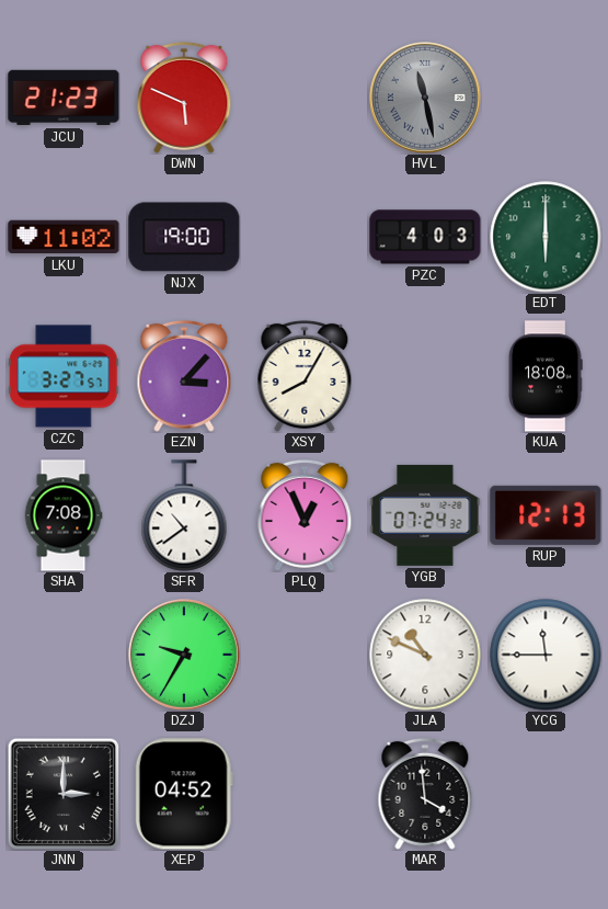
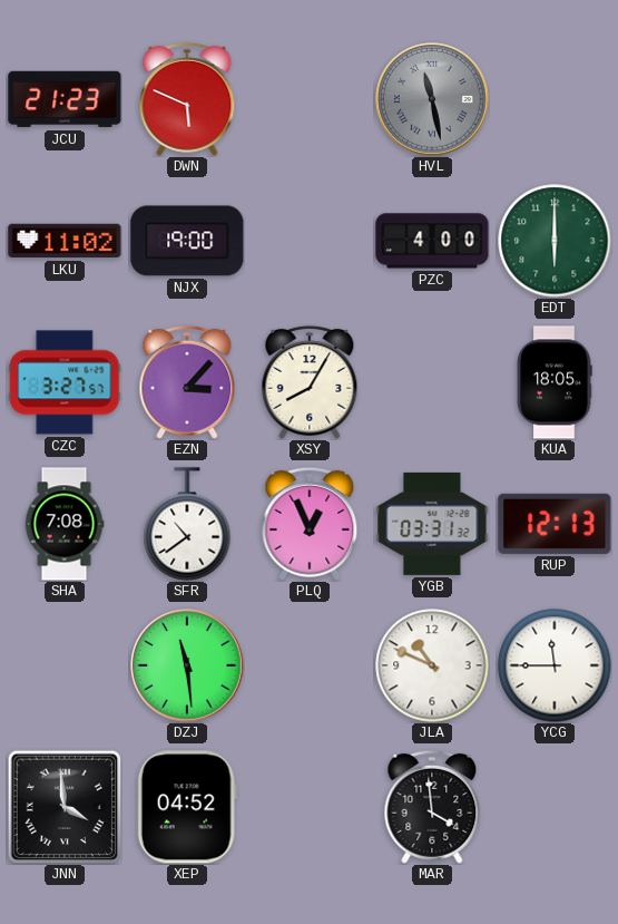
PZC: 4:03 -> 4:00 (432, 241)
KUA: 18:08 -> 18:05 (555, 382)
YGB: 07:24 -> 03:31 (432, 524)
DZJ: 9:35 -> 11:29 (187, 665)
JNN: 3:00 -> 3:59 (65, 807)
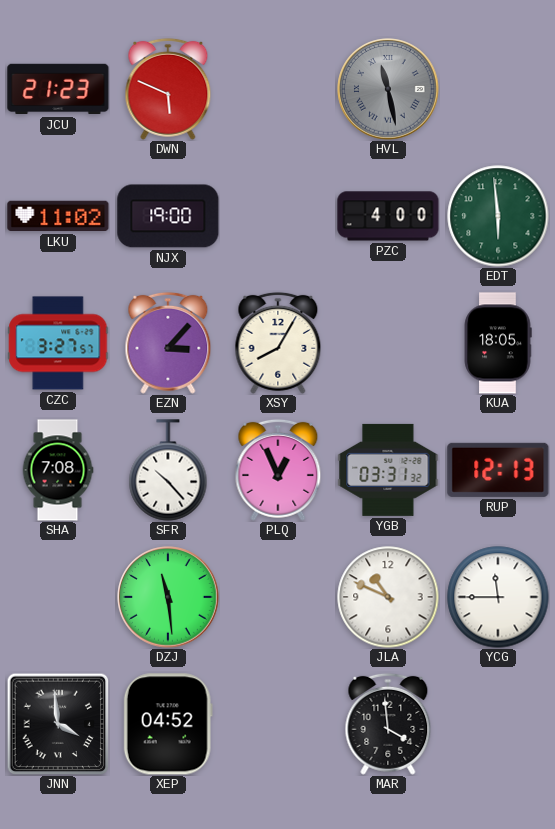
EDT: 6:00 -> 5:59 (498, 216)
SFR: 10:39 -> 10:23 (168, 470)
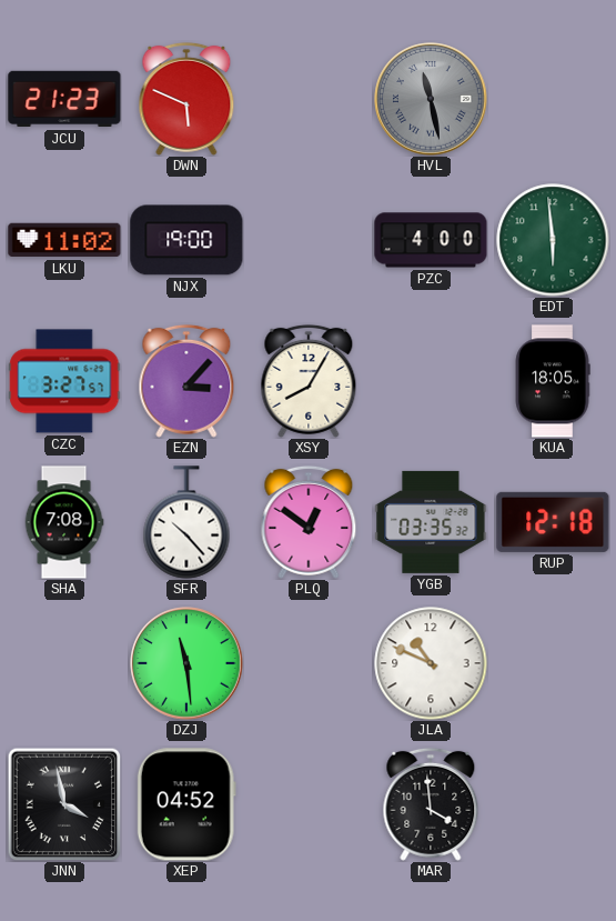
PLQ: 12:56 -> 12:51 (309, 522)
YGB: 03:31 -> 03:35 (431, 522)
RUP: 12:13 -> 12:18 (553, 522)
YCG: 11:45 -> none (498, 597)
JNN: 3:59 -> 3:58 (64, 804)
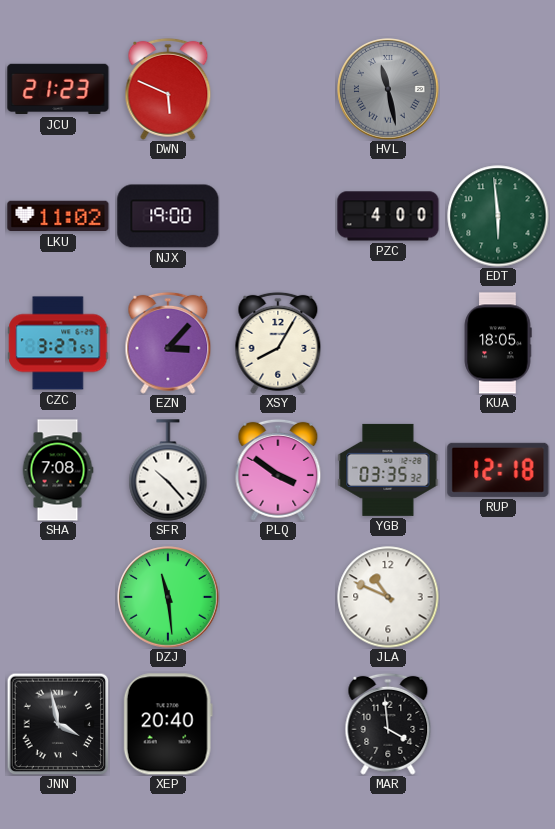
PLQ: 12:51 -> 3:51 (278, 470)
XEP: 04:52 -> 20:40 (168, 724)
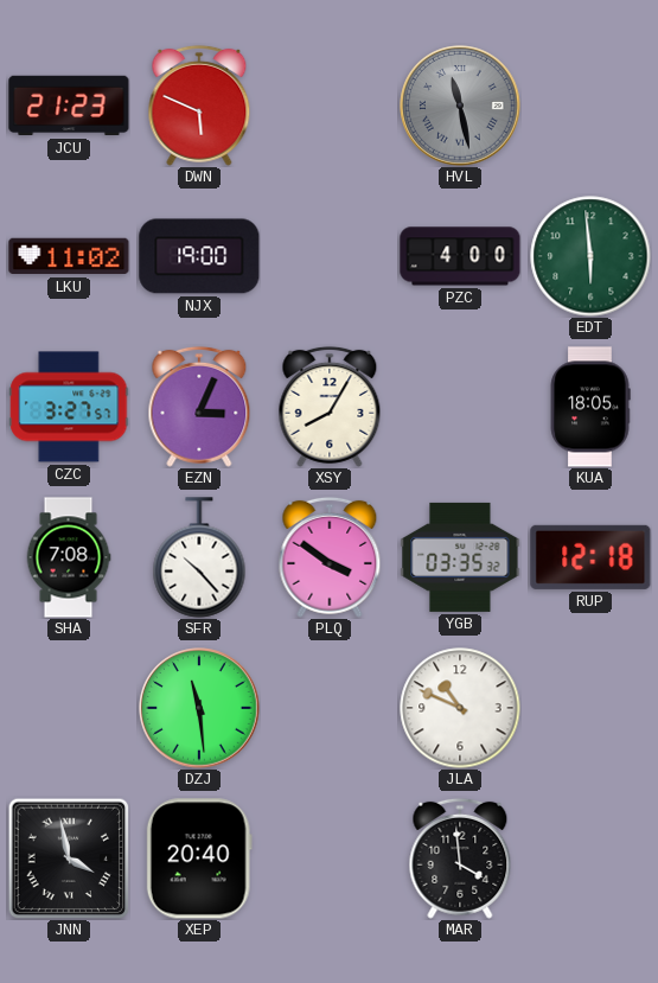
EZN: 3:07 -> 3:04 (199, 407)
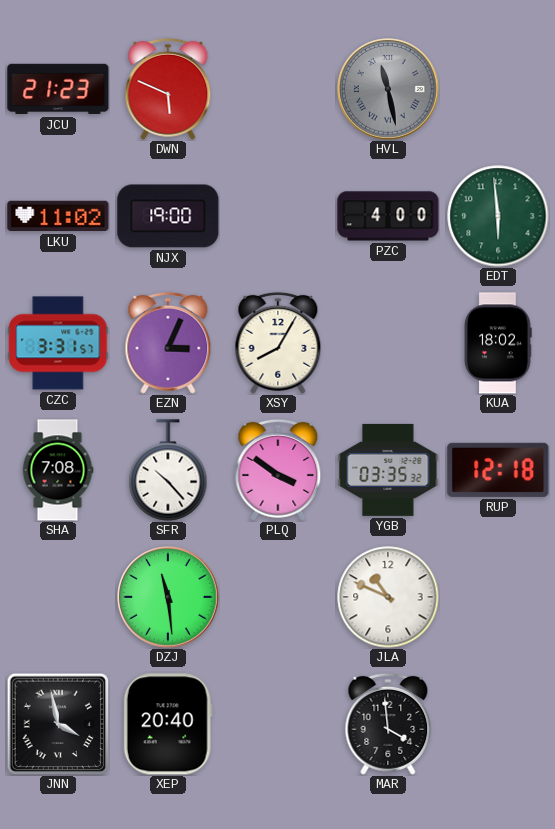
CZC: 3:27 -> 3:31 (58, 343)
KUA: 18:05 -> 18:02 (498, 343)
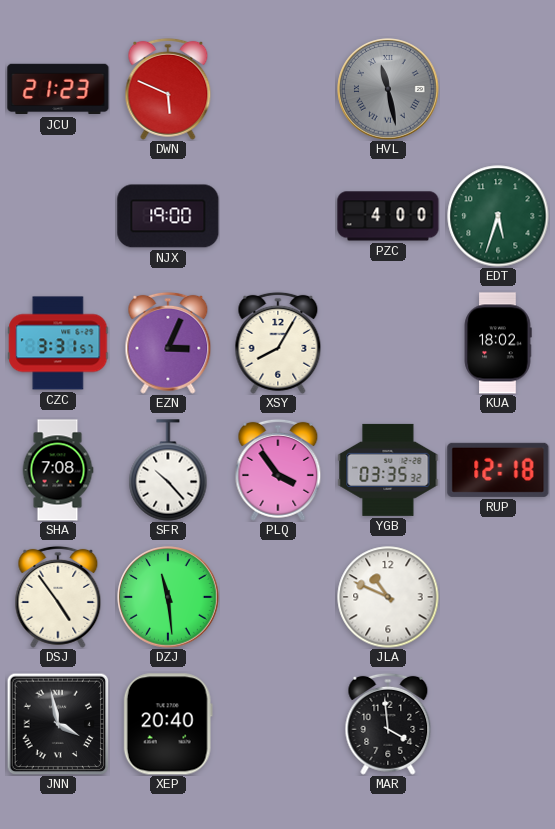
LKU: 11:02 -> none (58, 216)
EDT: 5:59 -> 5:33 (498, 216)
PLQ: 3:51 -> 3:54 (278, 470)
DSJ: none -> 4:54 (58, 597)
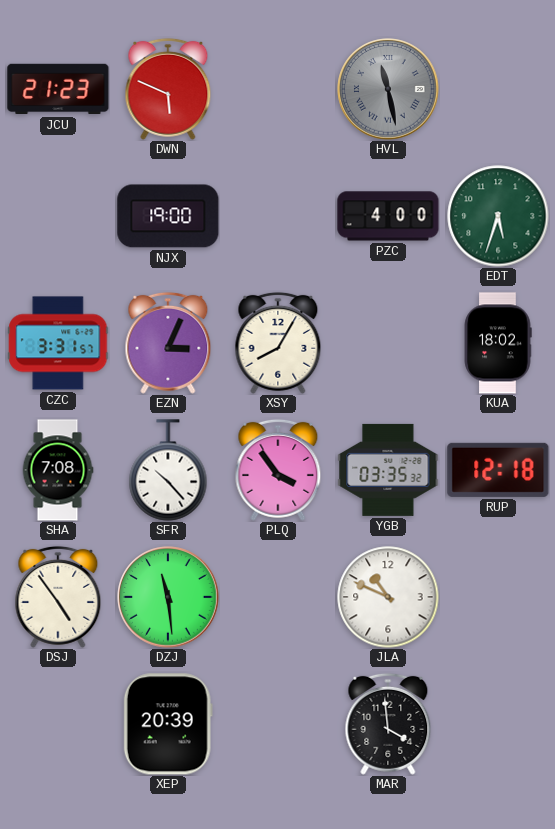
JNN: 3:58 -> none (58, 724)
XEP: 20:40 -> 20:39 (168, 724)
